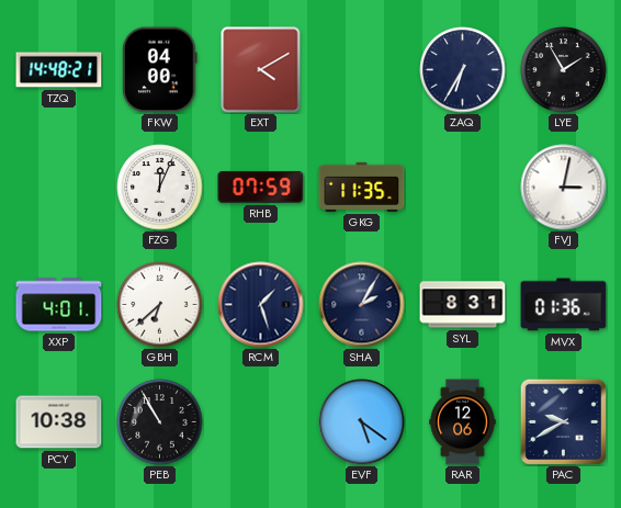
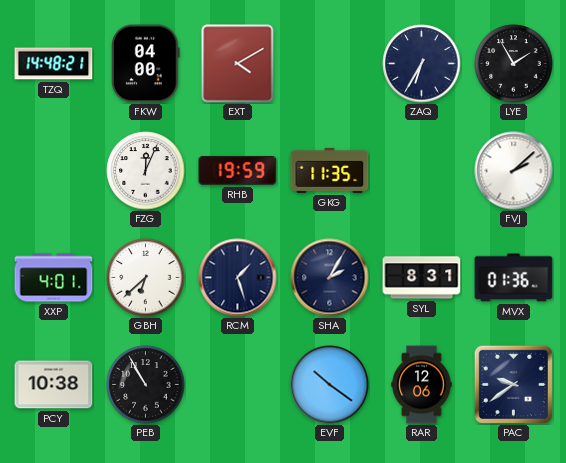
RHB: 07:59 -> 19:59 (238, 170)
FVJ: 3:02 -> 2:08 (514, 171)
EVF: 5:21 -> 10:21 (330, 385)
PAC: 9:40 -> 9:39 (513, 384)
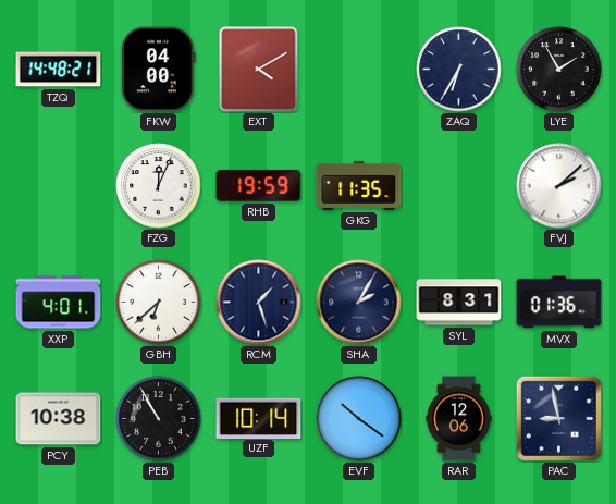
UZF: none -> 10:14 (259, 418)
PAC: 9:39 -> 8:58 (558, 418)
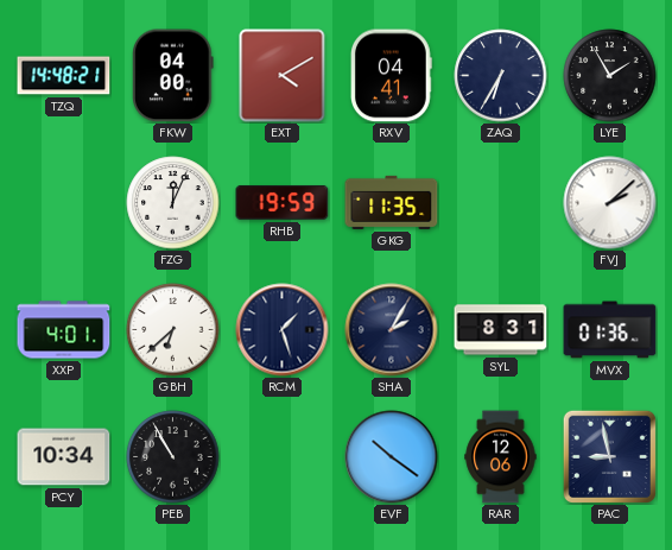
RXV: none -> 04:41 (391, 76)
PCY: 10:38 -> 10:34 (64, 457)
UZF: 10:14 -> none (259, 418)
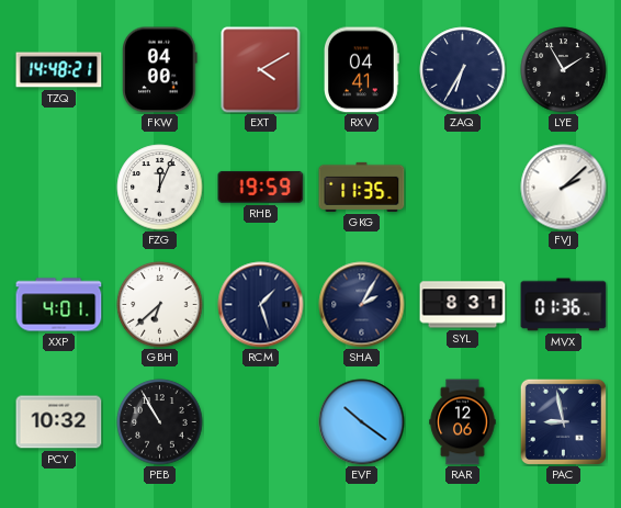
PCY: 10:34 -> 10:32 (59, 422)
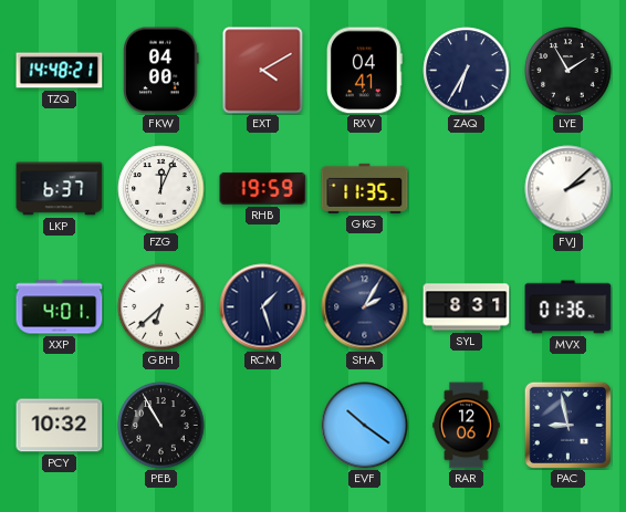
LKP: none -> 6:37 (60, 189)
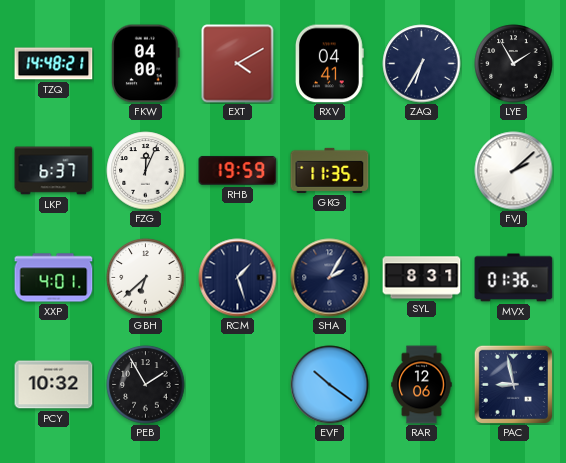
PEB: 10:55 -> 1:55 (146, 385)
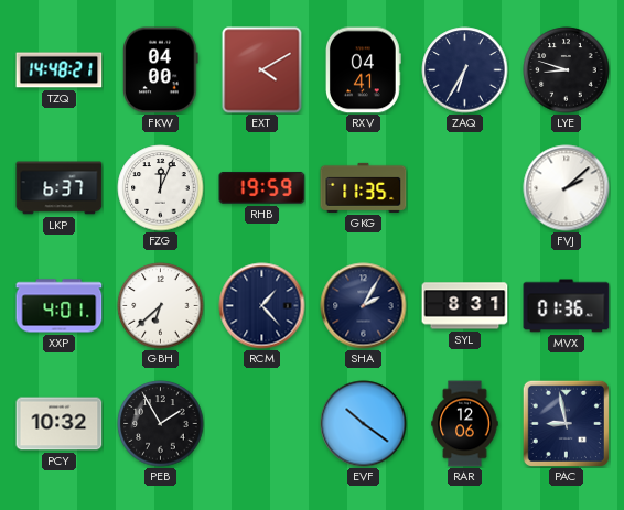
LYE: 1:55 -> 8:48 (567, 70)
RCM: 1:27 -> 1:23 (262, 306)
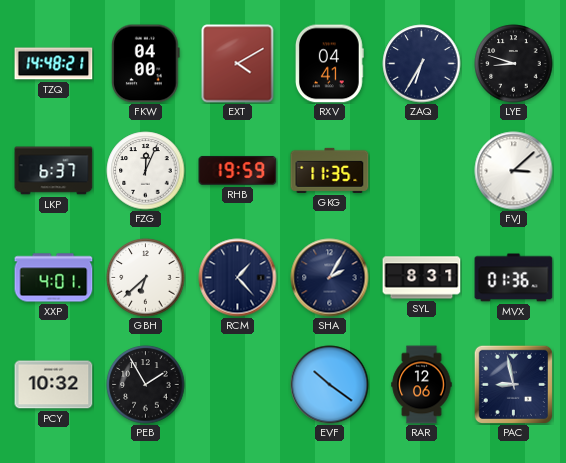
FVJ: 2:08 -> 3:08 (514, 171)
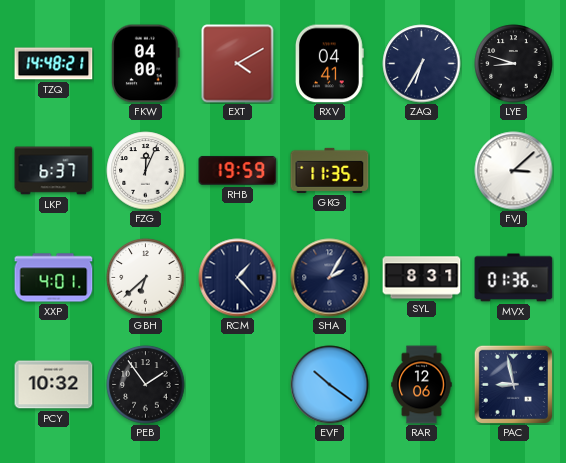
PEB: 1:55 -> 1:54 (146, 385)
